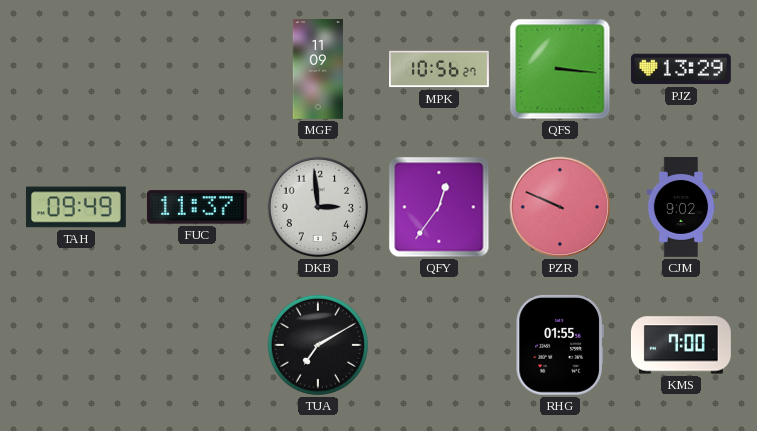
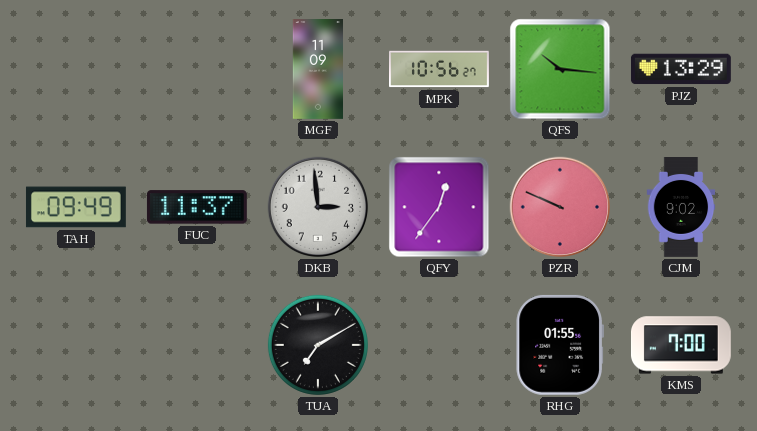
QFS: 3:16 -> 10:16 (560, 69)
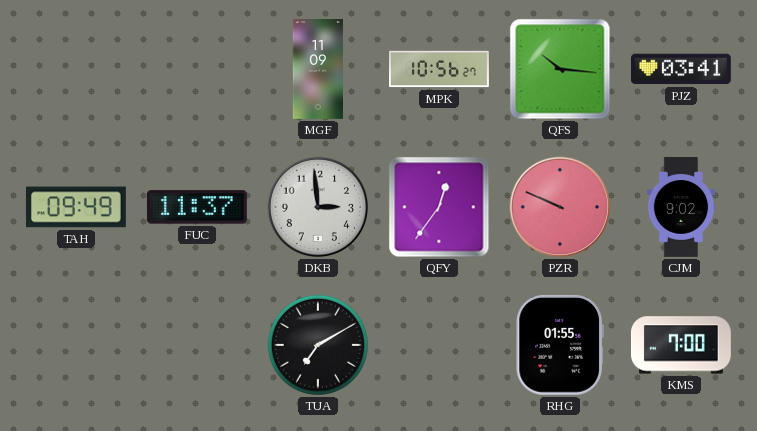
PJZ: 13:29 -> 03:41 (681, 69)
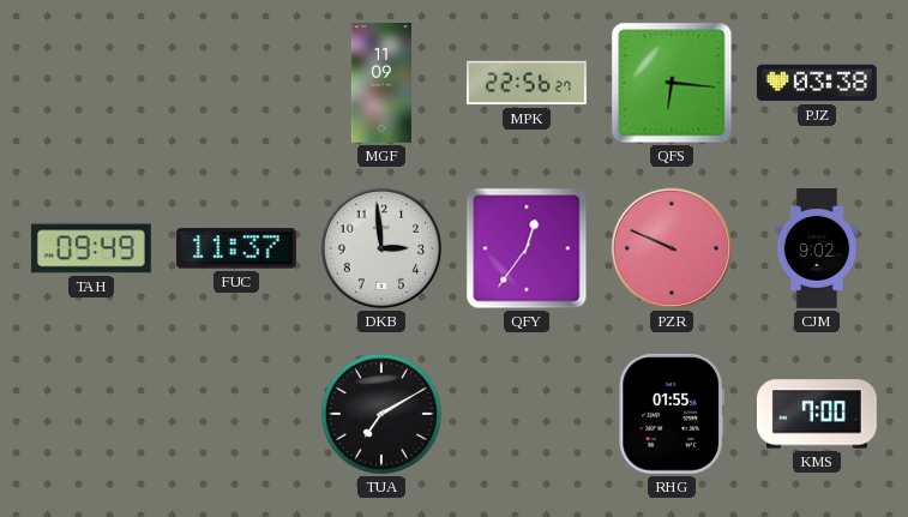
MPK: 10:56 -> 22:56 (528, 83)
QFS: 10:16 -> 6:16 (672, 83)
PJZ: 03:41 -> 03:38 (817, 83)
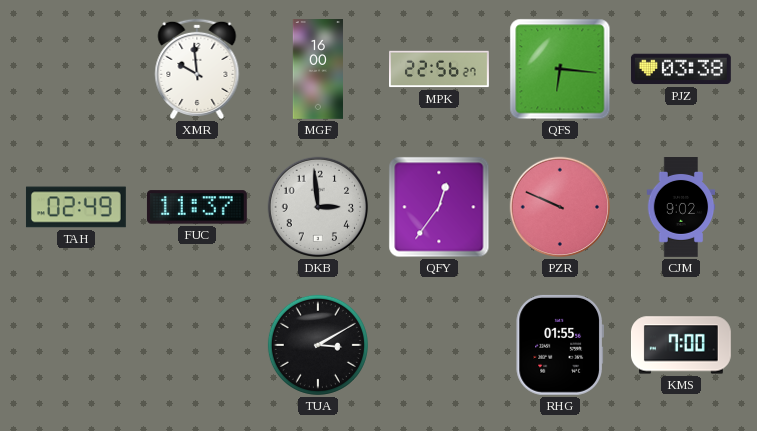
XMR: none -> 9:59 (197, 69)
MGF: 11:09 -> 16:00 (317, 70)
TAH: 09:49 -> 02:49 (76, 207)
TUA: 7:10 -> 3:10 (318, 345)
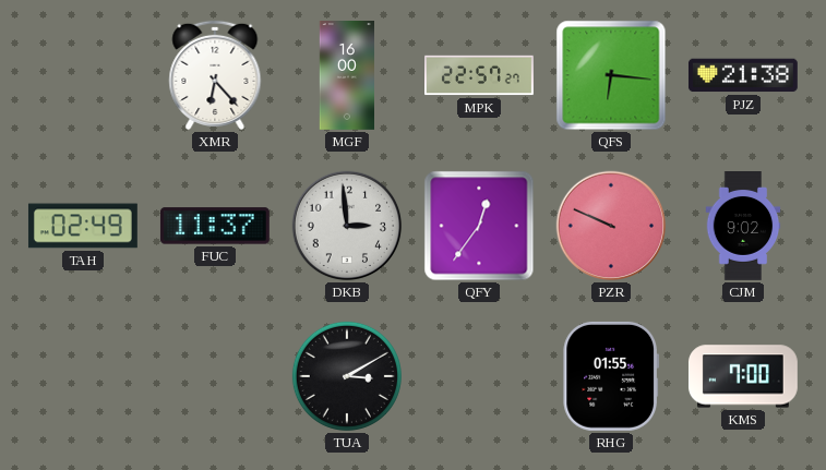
XMR: 9:59 -> 6:23 (215, 75)
MPK: 22:56 -> 22:57 (480, 75)
PJZ: 03:38 -> 21:38 (743, 75)
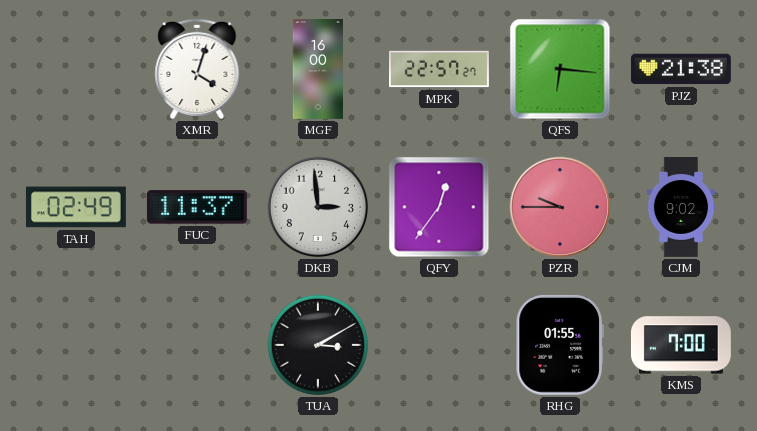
XMR: 6:23 -> 4:03 (197, 69)
PZR: 9:49 -> 9:45 (560, 207)
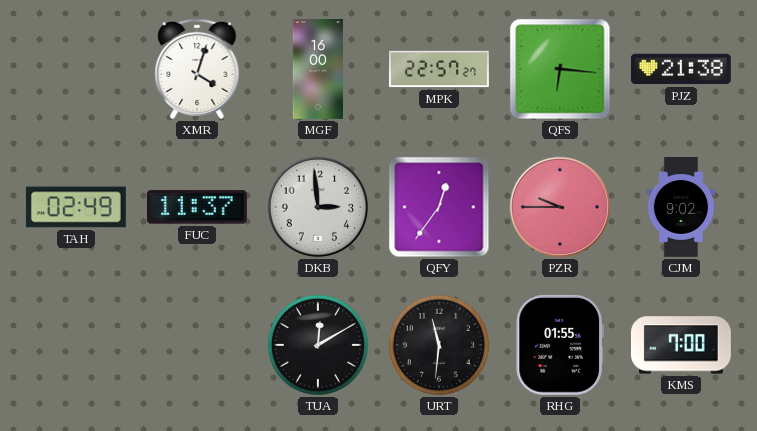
TUA: 3:10 -> 12:10 (318, 345)
URT: none -> 11:31 (439, 345)
